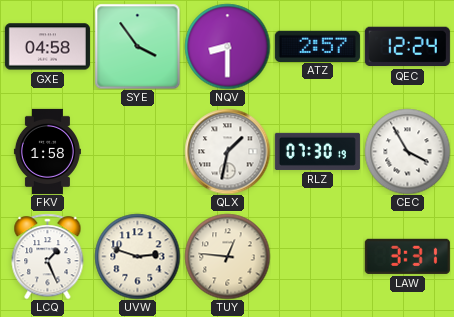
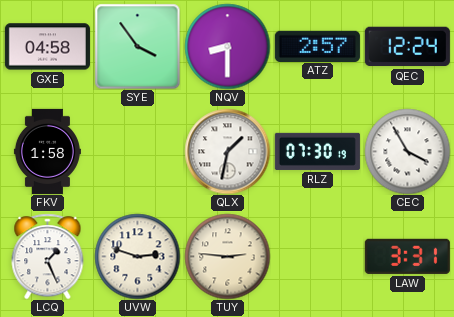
TUY: 12:46 -> 2:46 (227, 256)
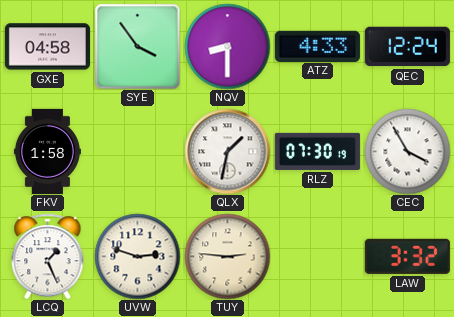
ATZ: 2:57 -> 4:33 (317, 46)
LAW: 3:31 -> 3:32 (407, 256)
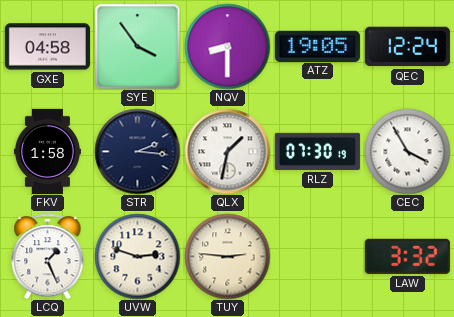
ATZ: 4:33 -> 19:05 (317, 46)
STR: none -> 2:16 (137, 151)
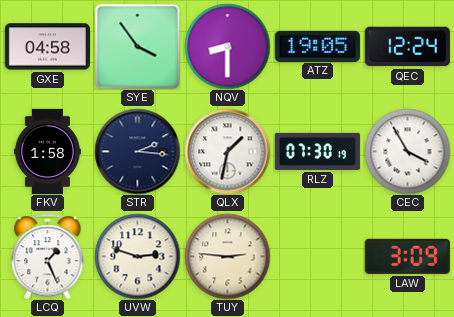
LAW: 3:32 -> 3:09 (407, 256)
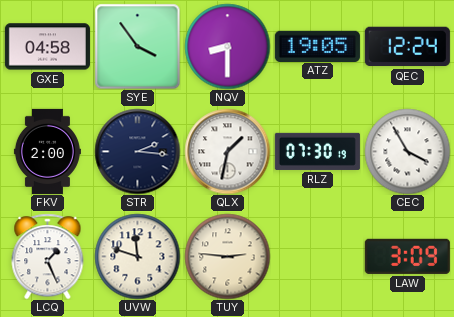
FKV: 1:58 -> 2:00 (47, 151)
UVW: 2:48 -> 11:48 (137, 256)
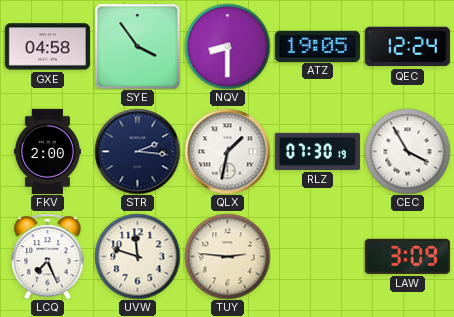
LCQ: 1:26 -> 7:26 (48, 256)
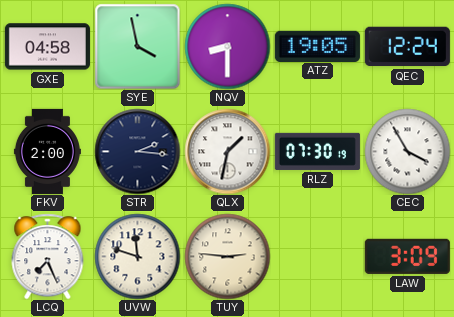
SYE: 3:54 -> 3:58 (137, 46)
